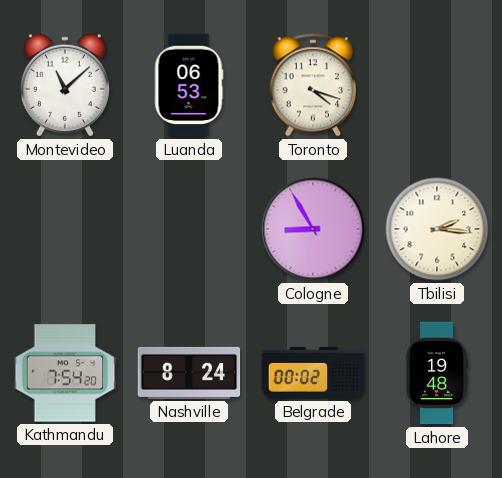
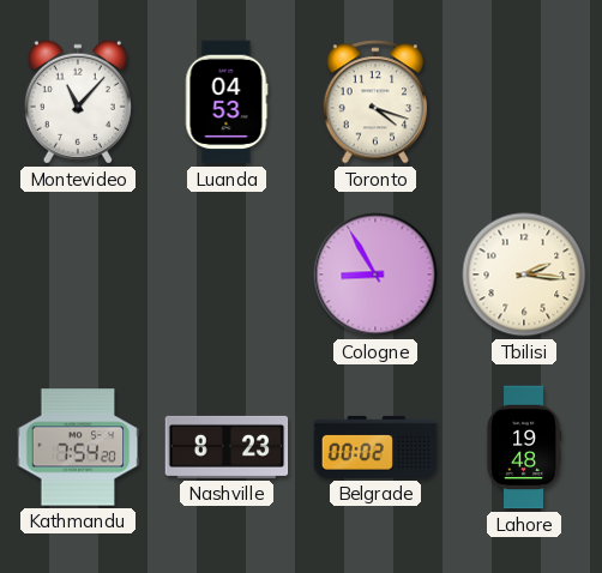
Montevideo: 11:08 -> 11:07 (78, 102)
Luanda: 06:53 -> 04:53 (227, 102)
Nashville: 8:24 -> 8:23 (227, 447)
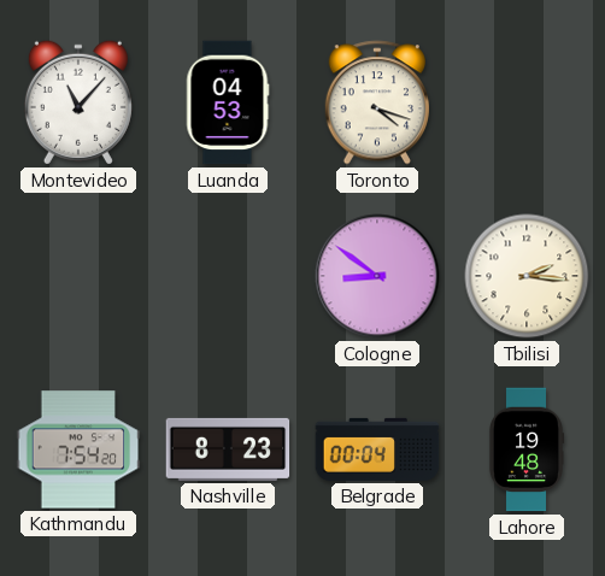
Cologne: 8:55 -> 8:51 (377, 276)
Belgrade: 00:02 -> 00:04 (377, 449)
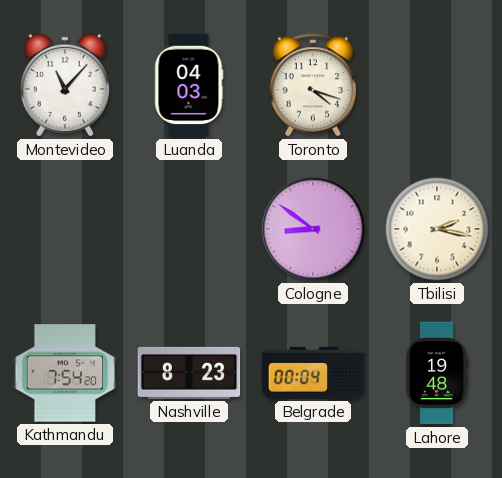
Luanda: 04:53 -> 04:03 (189, 85)
Tbilisi: 2:16 -> 2:17 (437, 229)
